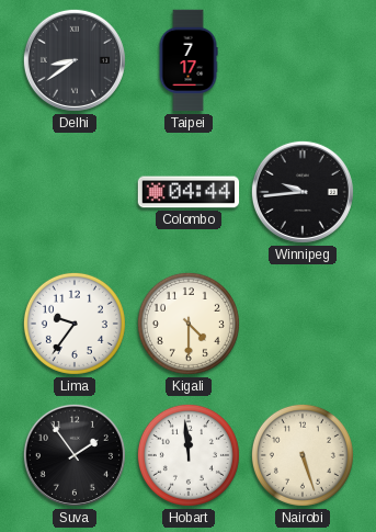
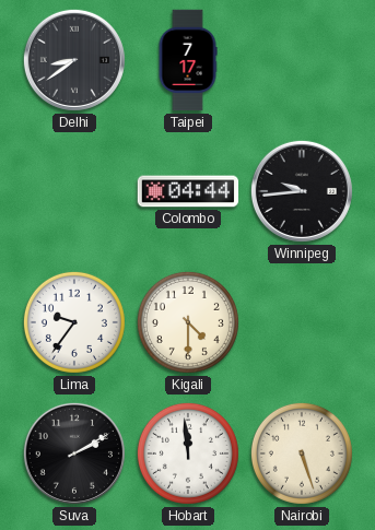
Suva: 1:54 -> 2:10 (74, 454)
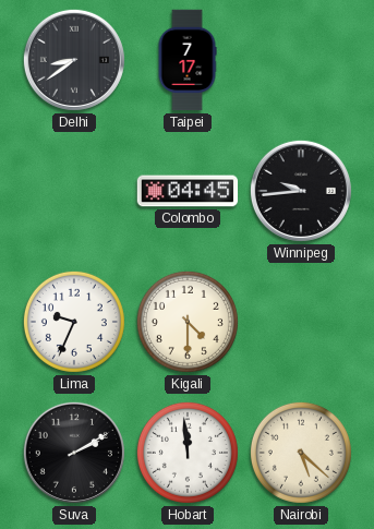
Colombo: 04:44 -> 04:45 (188, 191)
Lima: 9:36 -> 9:34 (74, 322)
Nairobi: 5:27 -> 5:22 (301, 453)
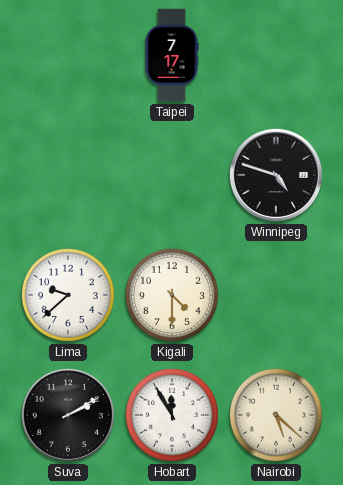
Delhi: 8:39 -> none (74, 60)
Colombo: 04:45 -> none (188, 191)
Winnipeg: 9:44 -> 4:48 (276, 175)
Lima: 9:34 -> 9:38 (68, 295)
Hobart: 11:59 -> 11:55 (172, 415)
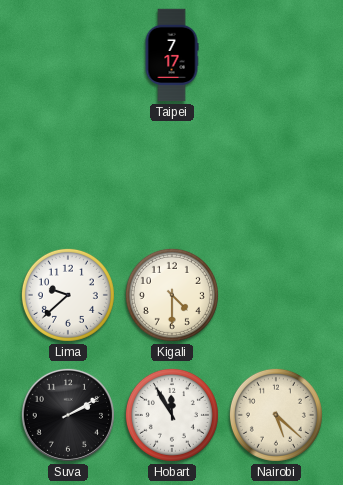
Winnipeg: 4:48 -> none (276, 175)
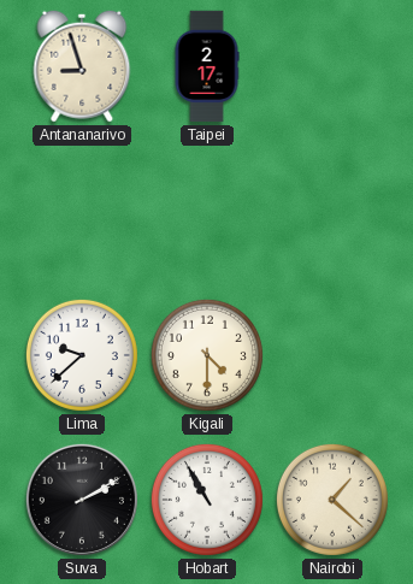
Antananarivo: none -> 8:57 (82, 66)
Taipei: 7:17 -> 2:17 (207, 66)
Hobart: 11:55 -> 10:55 (207, 500)
Nairobi: 5:22 -> 1:22 (332, 500)
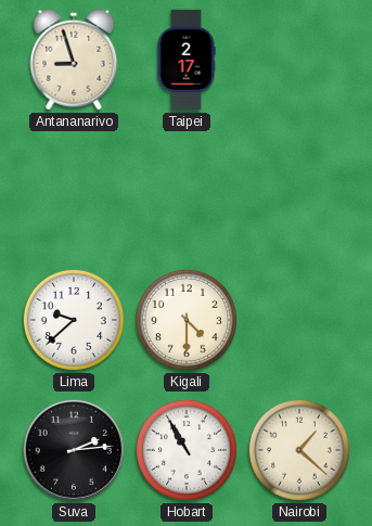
Suva: 2:10 -> 2:14 (74, 450)
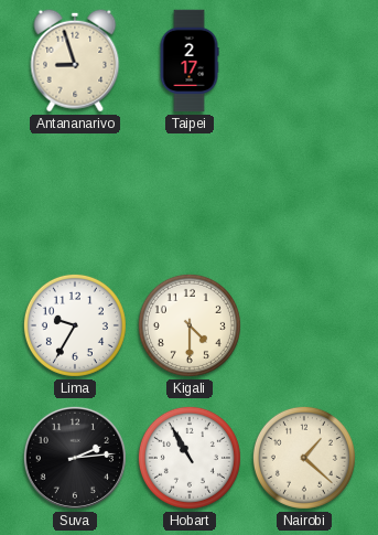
Lima: 9:38 -> 9:35 (75, 325)
